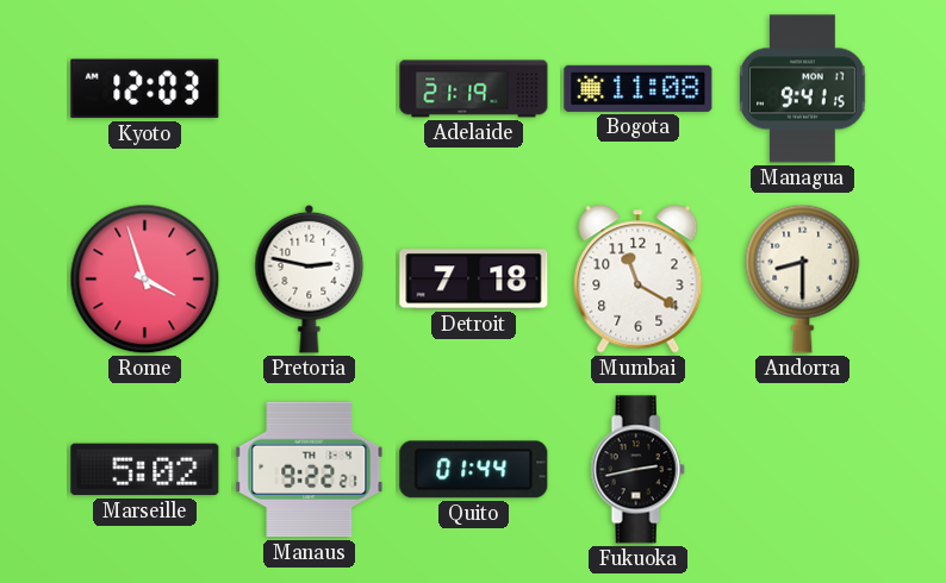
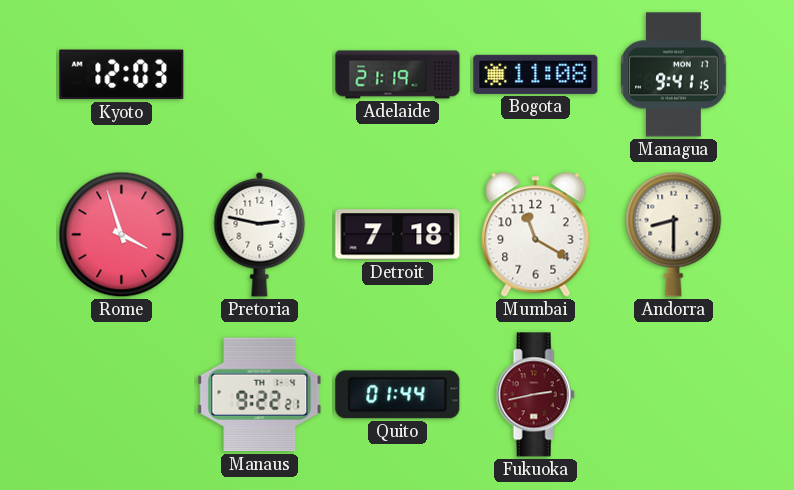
Marseille: 5:02 -> none (145, 470)
Fukuoka dial: black -> burgundy (535, 395)
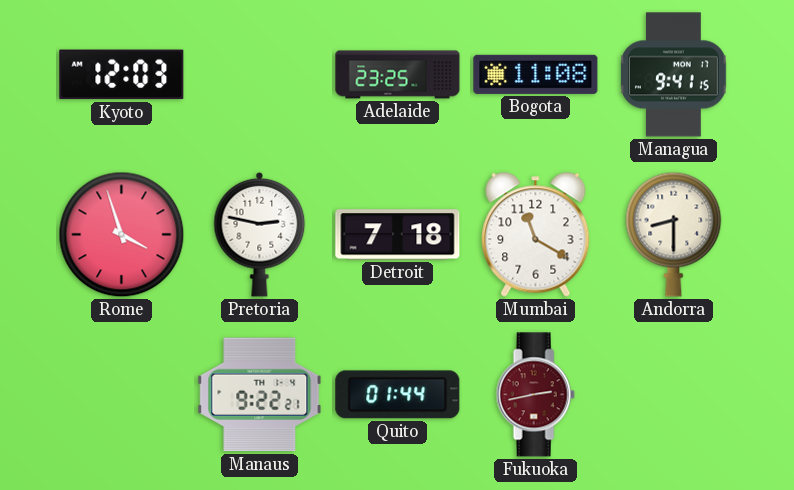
Adelaide: 21:19 -> 23:25 (398, 75)
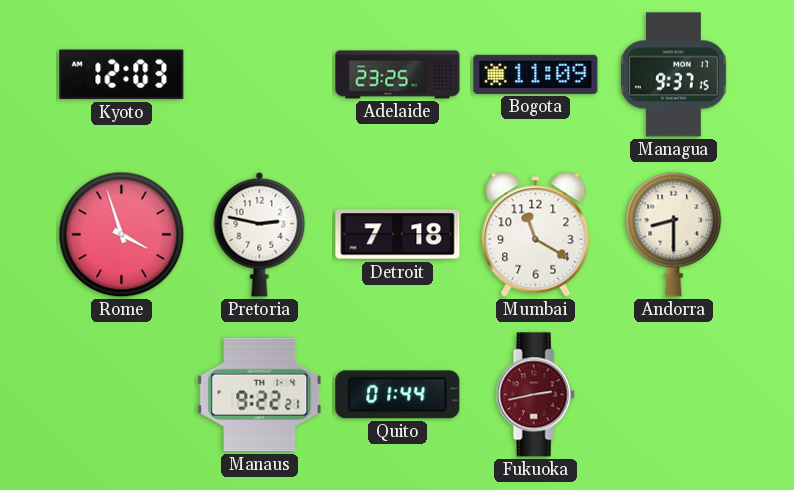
Bogota: 11:08 -> 11:09 (536, 74)
Managua: 9:41 -> 9:37 (674, 75)
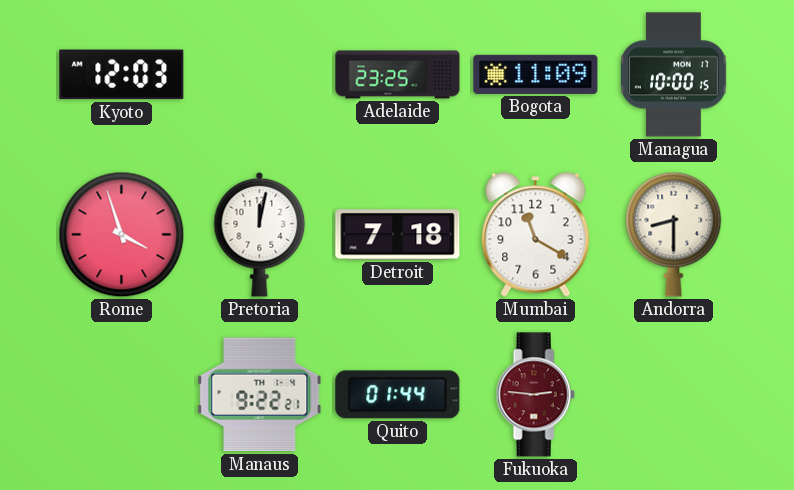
Managua: 9:37 -> 10:00 (674, 75)
Pretoria: 2:47 -> 12:02 (260, 234)
Fukuoka: 2:43 -> 2:46 (535, 395)
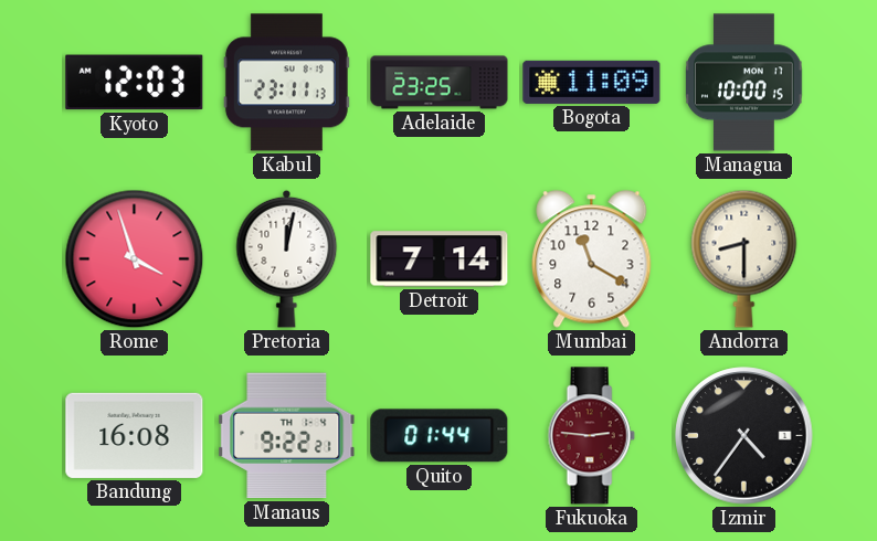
Kabul: none -> 23:11 (286, 83)
Detroit: 7:18 -> 7:14 (440, 259)
Bandung: none -> 16:08 (135, 435)
Izmir: none -> 4:36 (744, 436)
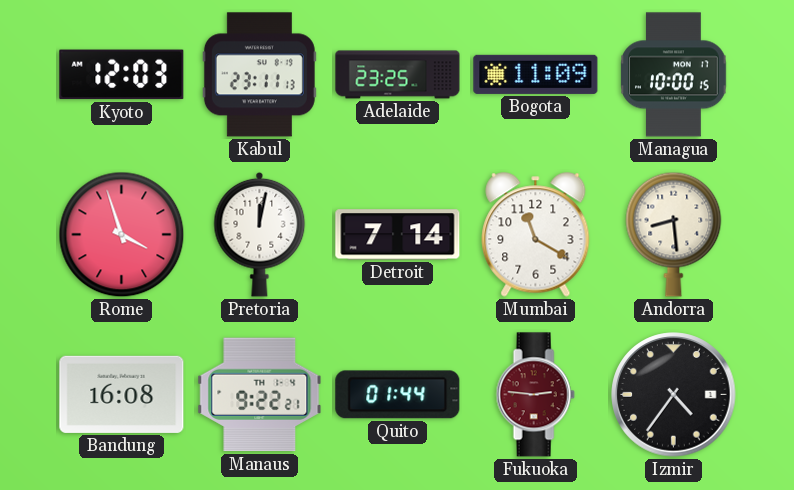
Andorra: 8:30 -> 8:29 (674, 234)
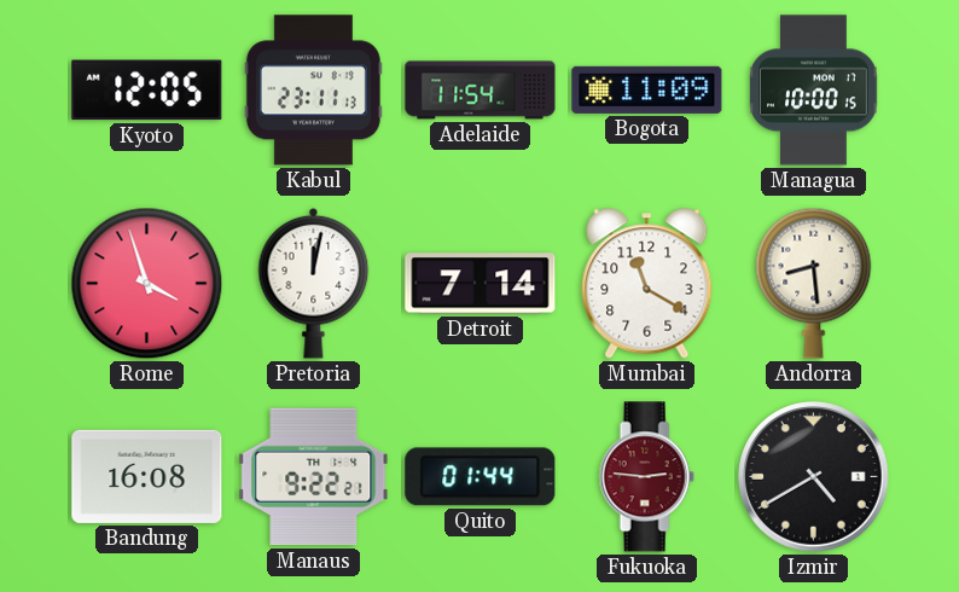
Kyoto: 12:03 -> 12:05 (147, 91)
Adelaide: 23:25 -> 11:54 (481, 91)
Izmir: 4:36 -> 4:40 (814, 477)
